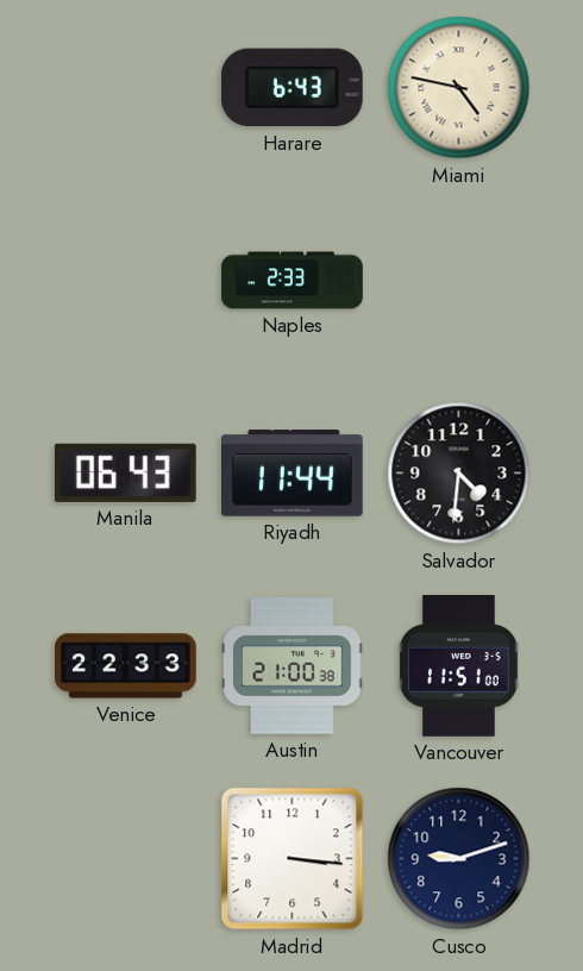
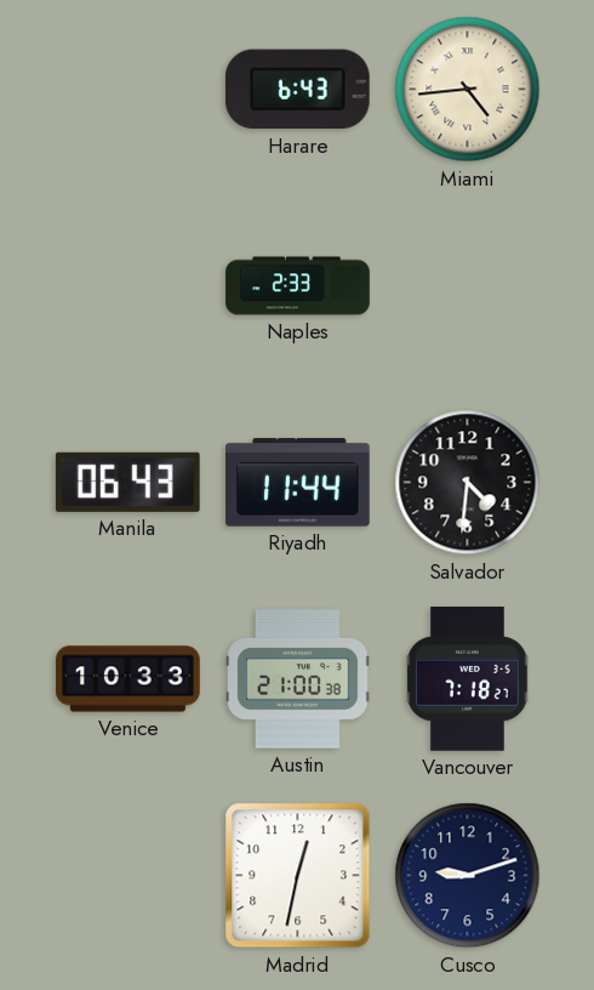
Miami: 4:47 -> 4:44 (468, 90)
Venice: 22:33 -> 10:33 (128, 679)
Vancouver: 11:51 -> 7:18 (468, 679)
Madrid: 3:16 -> 12:32 (298, 876)
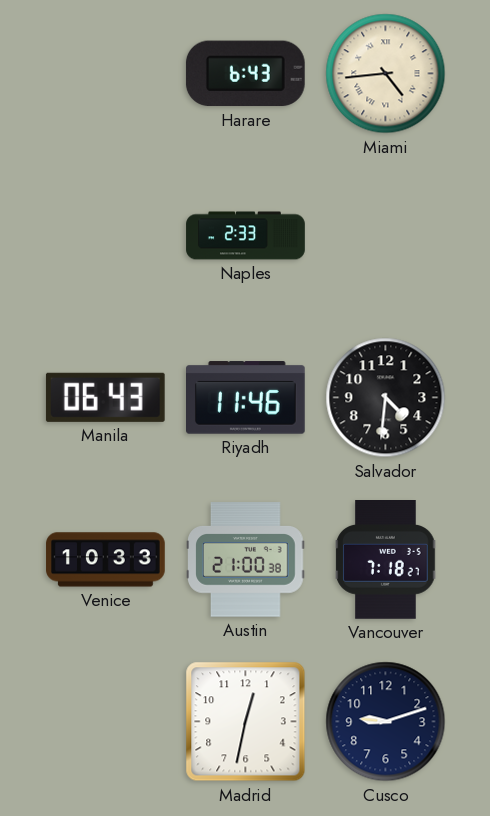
Riyadh: 11:44 -> 11:46 (246, 398)
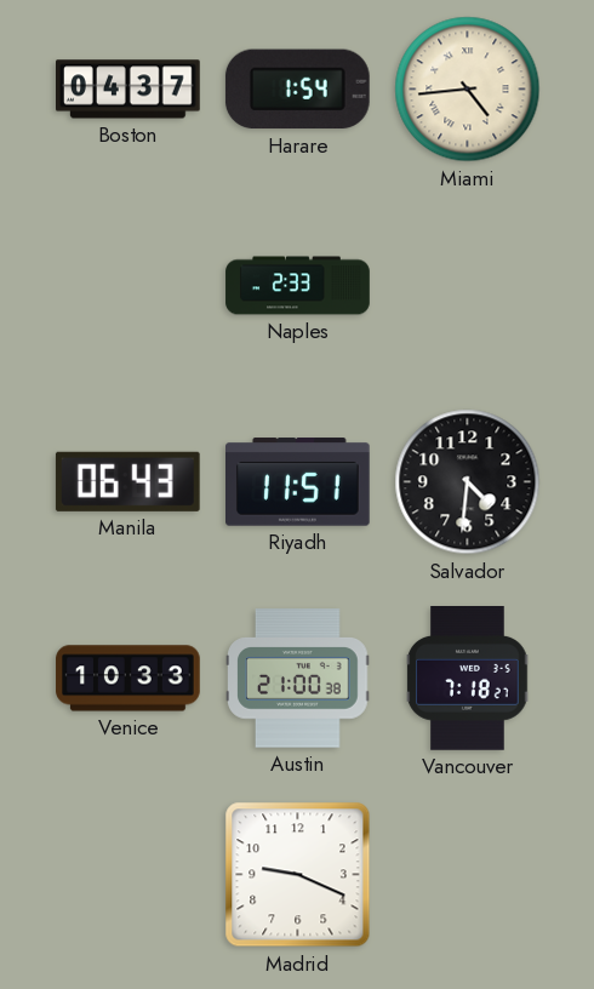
Boston: none -> 04:37 (128, 90)
Harare: 6:43 -> 1:54 (297, 90)
Riyadh: 11:46 -> 11:51 (298, 482)
Madrid: 12:32 -> 9:19 (298, 875)
Cusco: 9:12 -> none (386, 722)
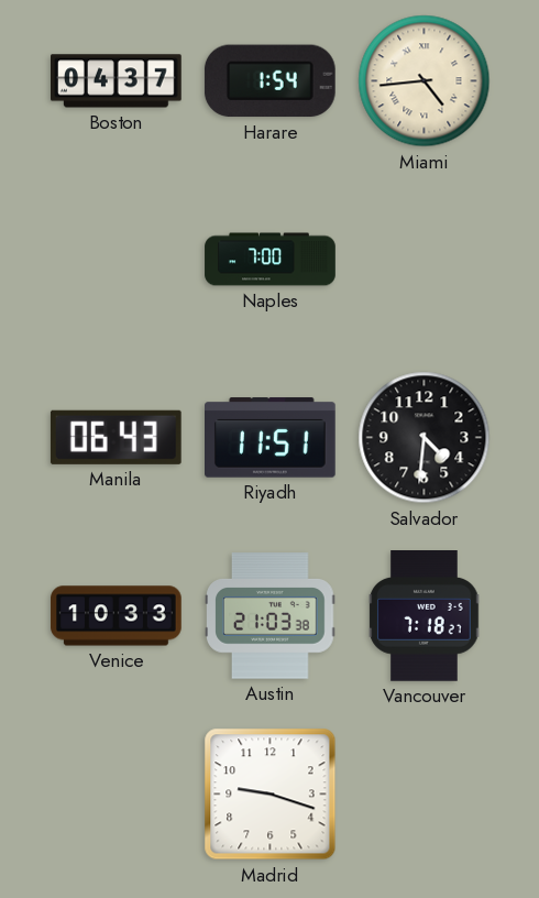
Naples: 2:33 -> 7:00 (271, 260)
Austin: 21:00 -> 21:03 (271, 616)
Madrid: 9:19 -> 9:18 (271, 795)
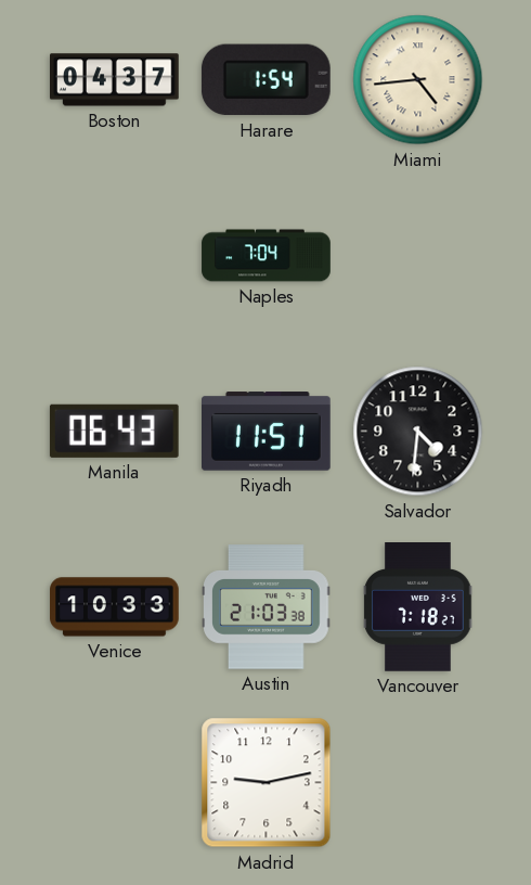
Naples: 7:00 -> 7:04 (267, 256)
Madrid: 9:18 -> 9:13 (267, 783)
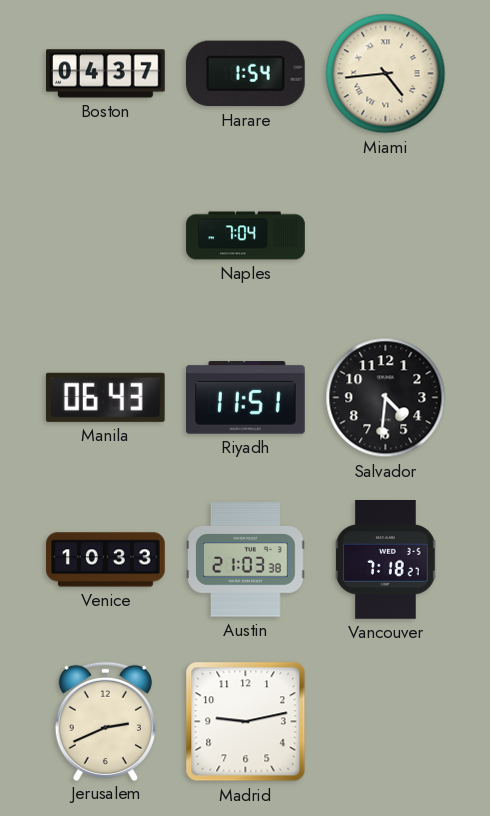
Jerusalem: none -> 2:41 (105, 721)
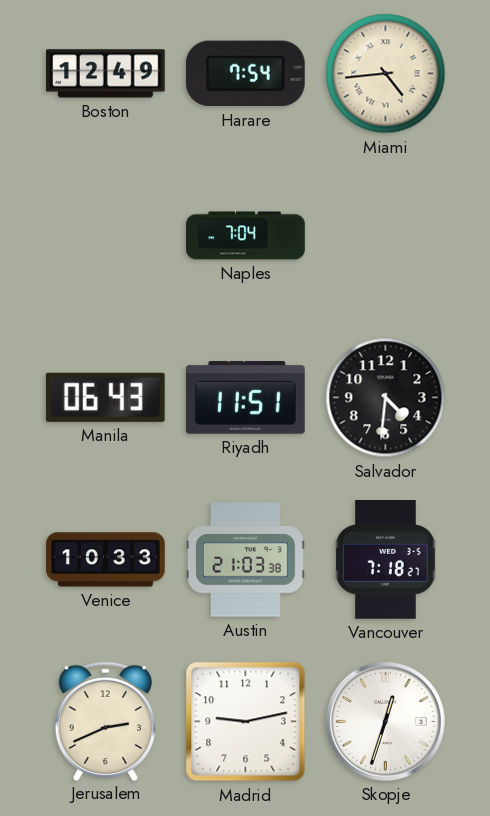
Boston: 04:37 -> 12:49 (106, 74)
Harare: 1:54 -> 7:54 (245, 74)
Skopje: none -> 12:33 (385, 721)
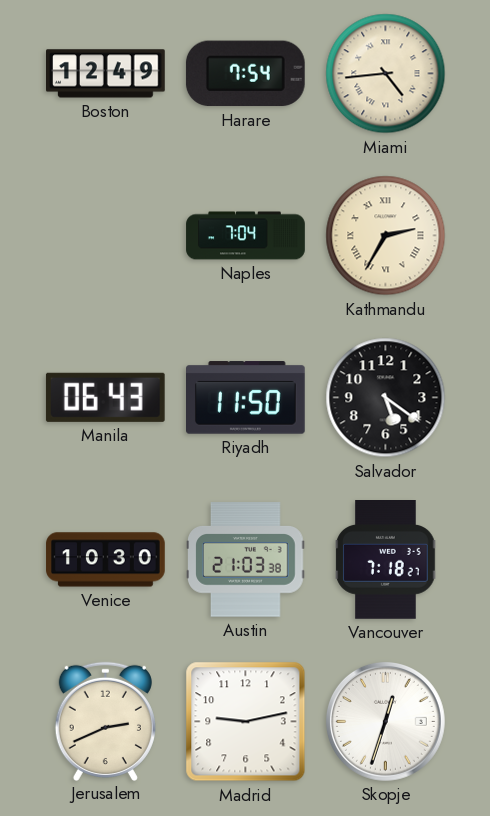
Kathmandu: none -> 2:35 (386, 236)
Riyadh: 11:51 -> 11:50 (246, 398)
Salvador: 4:31 -> 5:21 (386, 398)
Venice: 10:33 -> 10:30 (106, 560)
